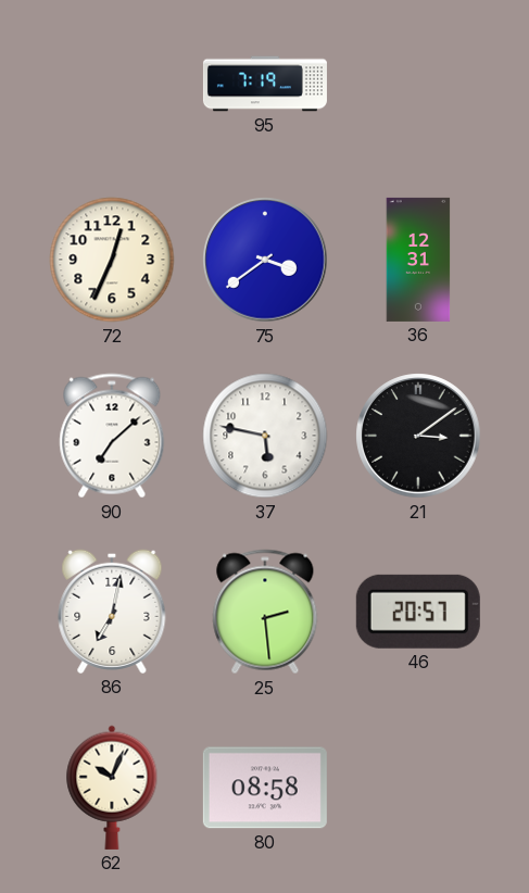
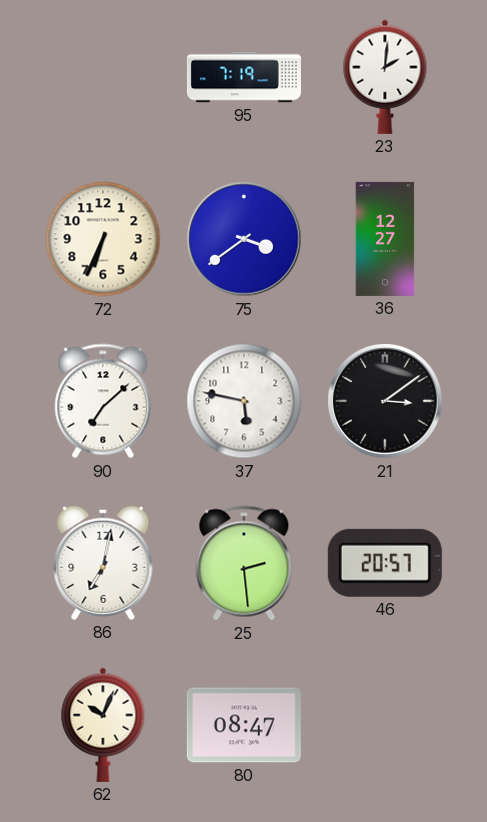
23: none -> 2:01 (385, 77)
72: 12:34 -> 6:34 (103, 239)
36: 12:31 -> 12:27 (385, 239)
80: 08:58 -> 08:47 (244, 725)
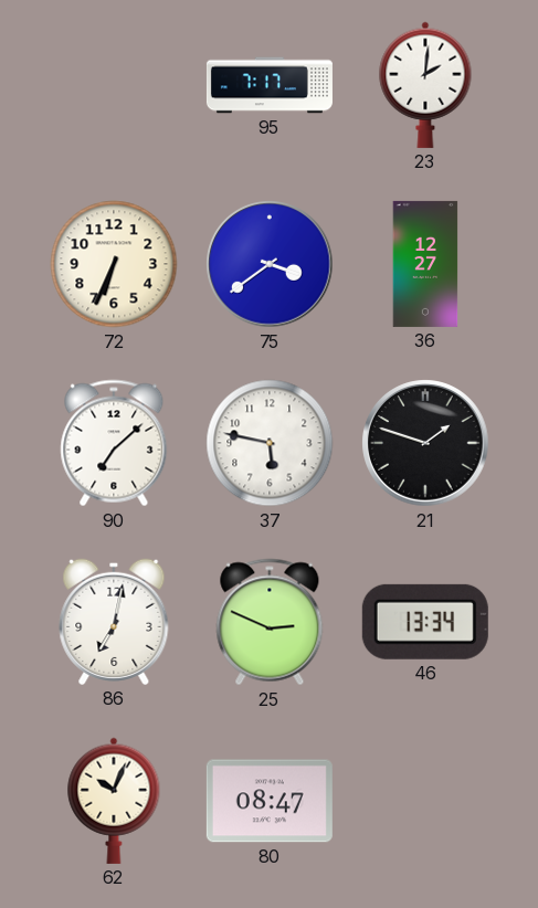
95: 7:19 -> 7:17 (270, 85)
21: 3:09 -> 1:48 (425, 443)
25: 2:29 -> 2:49 (270, 622)
46: 20:57 -> 13:34 (425, 622)
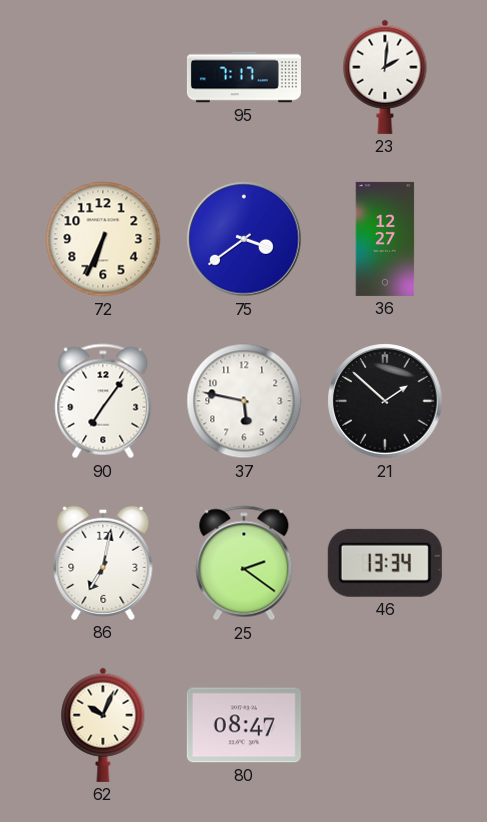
90: 7:08 -> 7:06 (103, 401)
21: 1:48 -> 1:52 (385, 401)
25: 2:49 -> 2:21 (244, 563)
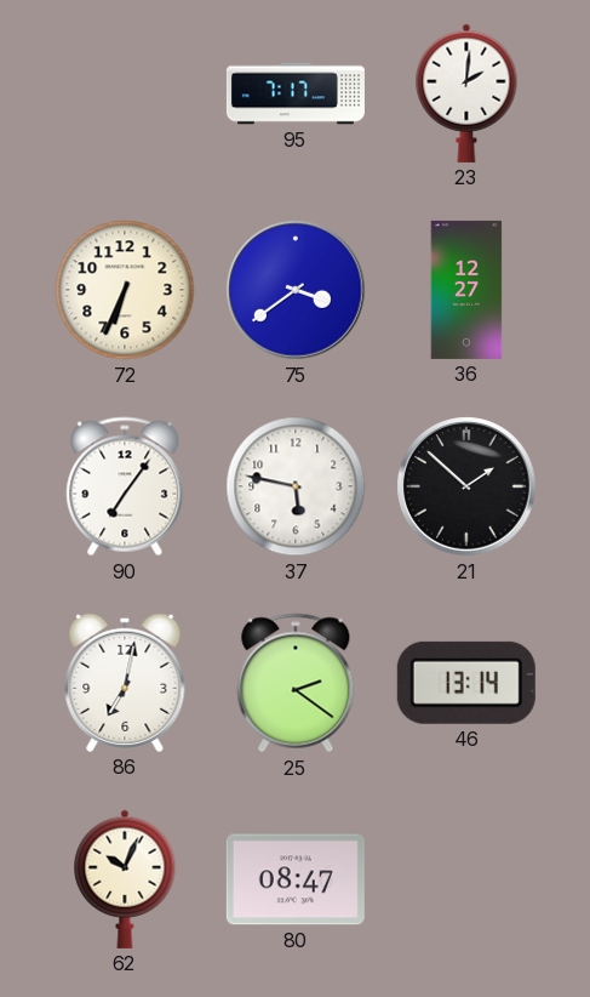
46: 13:34 -> 13:14 (466, 683)
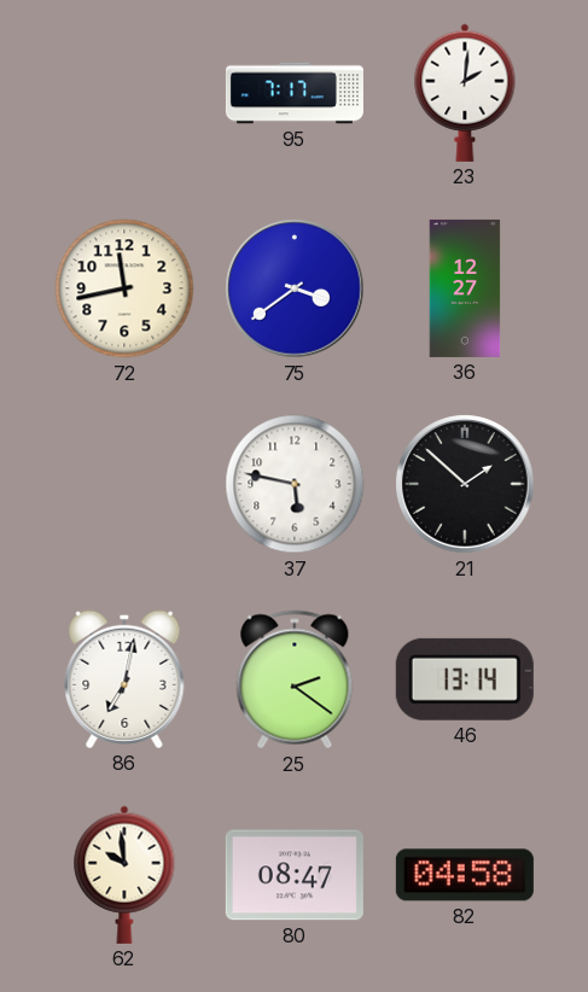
72: 6:34 -> 11:43 (124, 288)
90: 7:06 -> none (125, 486)
62: 10:04 -> 9:59 (124, 875)
82: none -> 04:58 (465, 875)
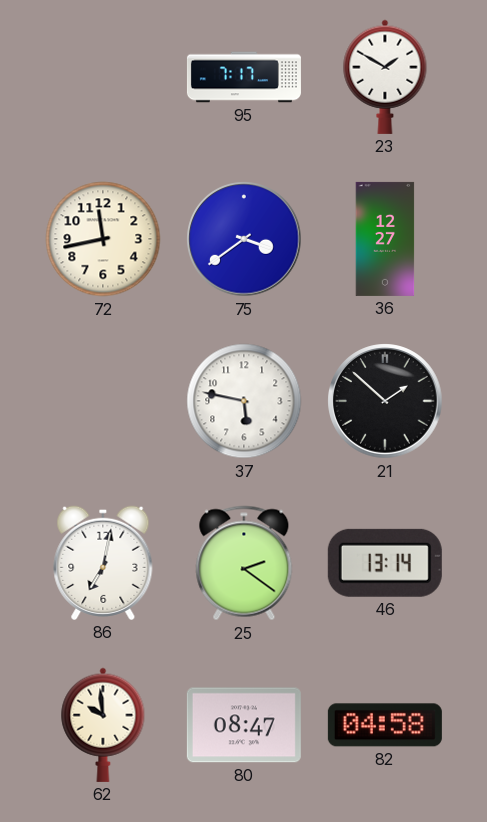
23: 2:01 -> 1:50 (385, 77)
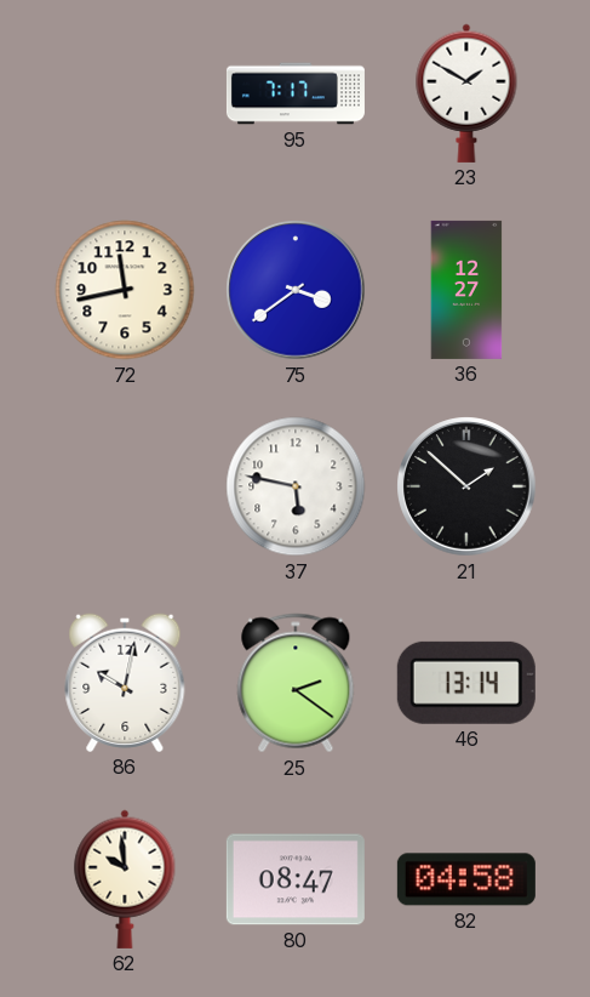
86: 7:02 -> 10:02 (125, 683)
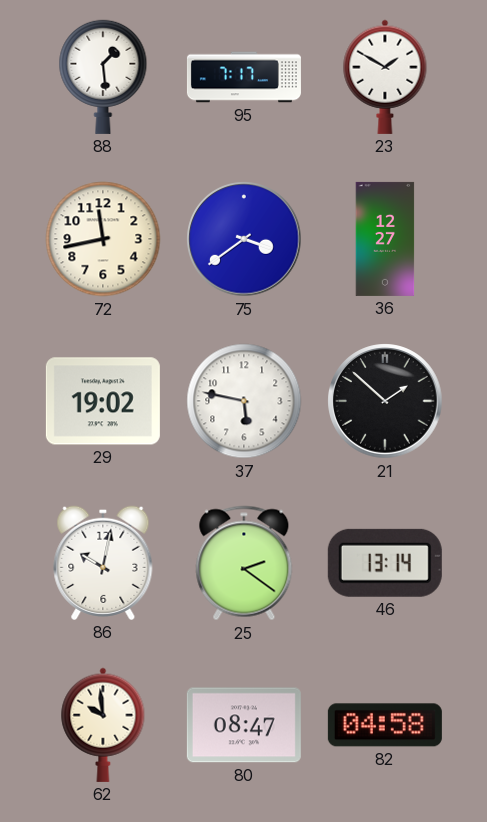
88: none -> 1:29 (103, 77)
29: none -> 19:02 (103, 401)
